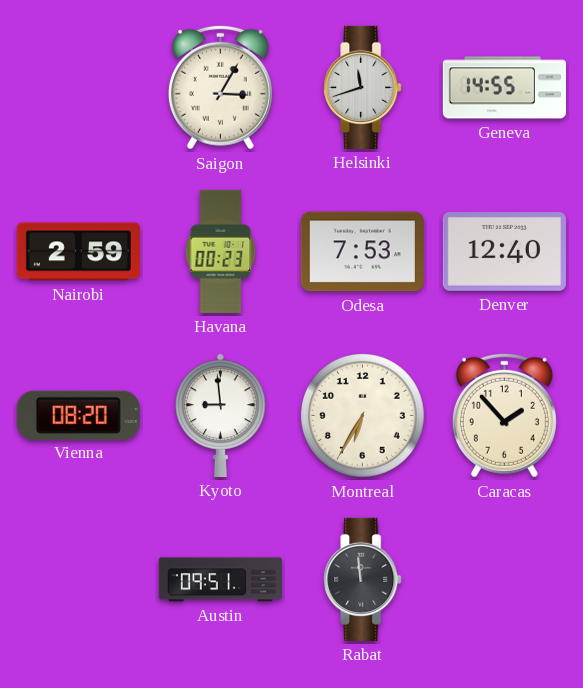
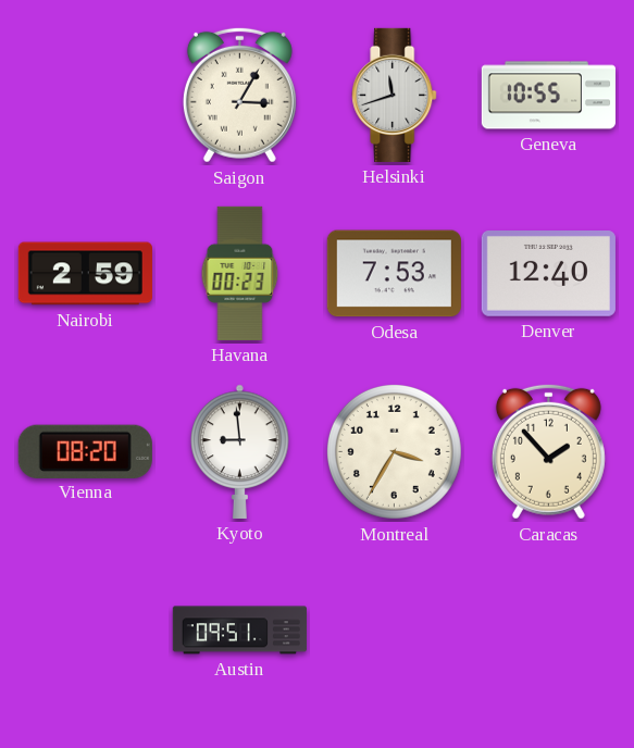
Geneva: 14:55 -> 10:55 (548, 96)
Montreal: 6:35 -> 3:35 (394, 451)
Rabat: 11:59 -> none (363, 579)
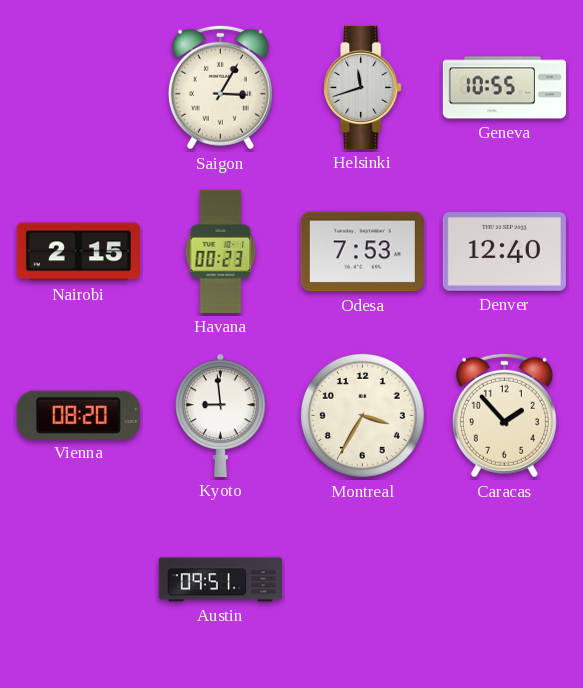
Nairobi: 2:59 -> 2:15 (78, 252)
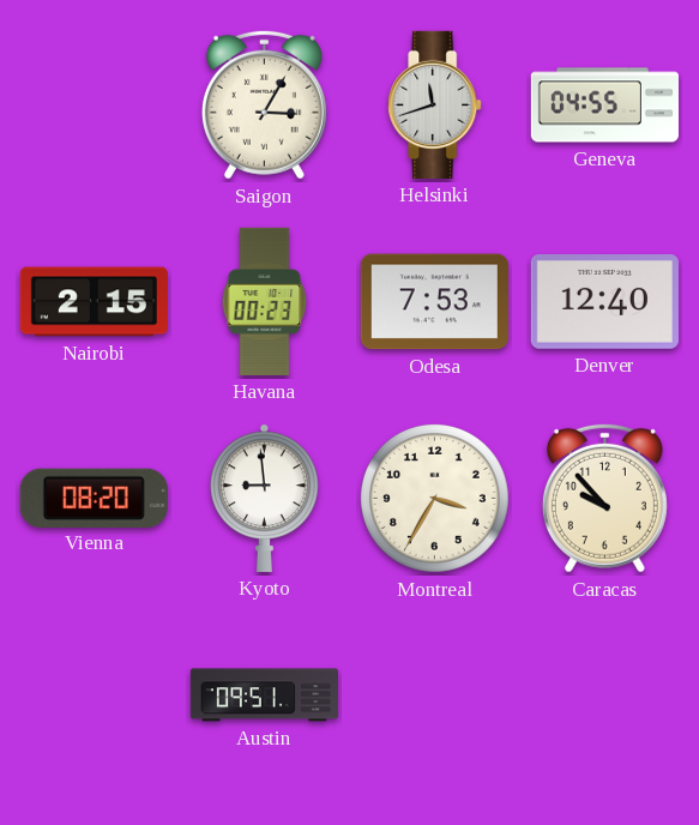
Geneva: 10:55 -> 04:55 (604, 106)
Caracas: 1:53 -> 9:53 (604, 498)
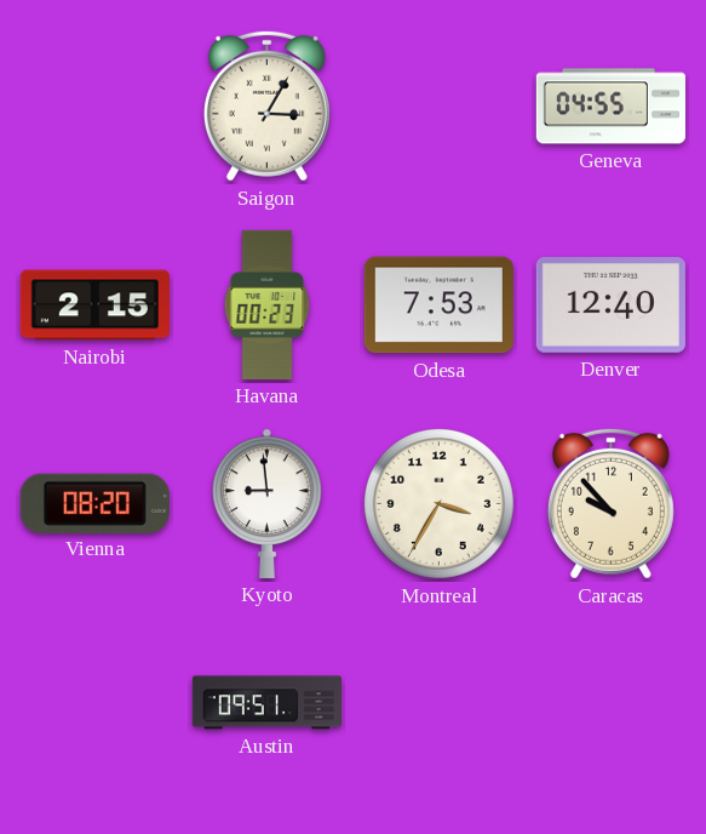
Helsinki: 11:42 -> none (435, 104)
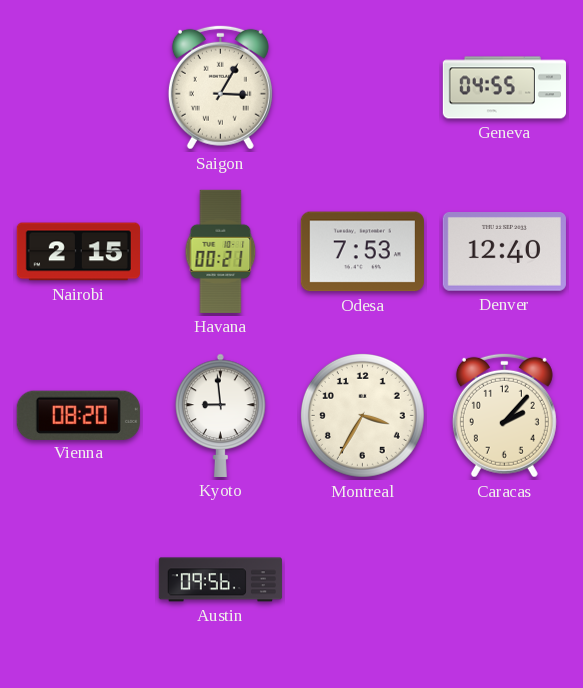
Havana: 00:23 -> 00:21 (221, 251)
Caracas: 9:53 -> 2:07 (504, 415)
Austin: 09:51 -> 09:56 (220, 580)
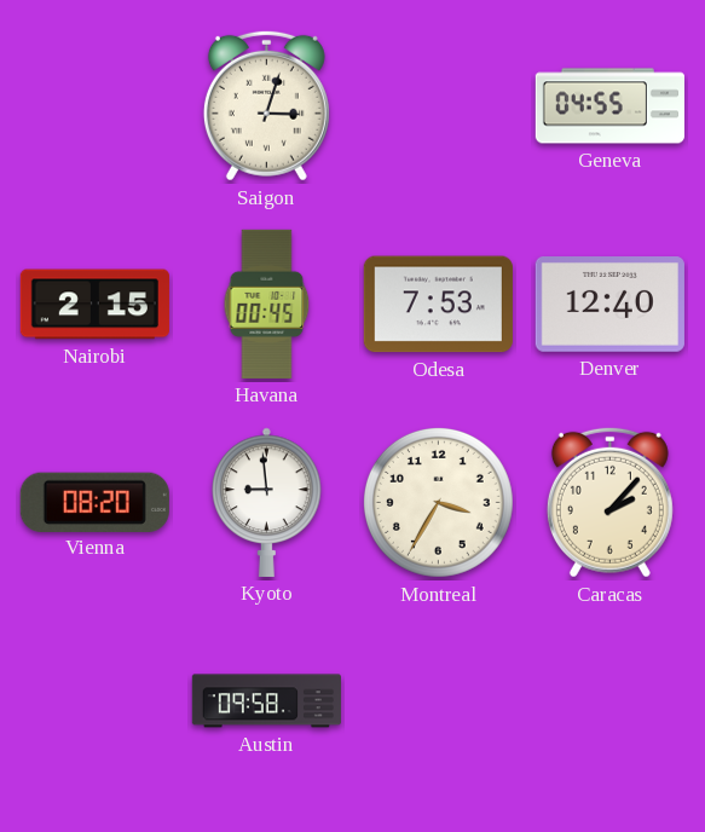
Saigon: 3:05 -> 3:03 (266, 105)
Havana: 00:21 -> 00:45 (267, 304)
Austin: 09:56 -> 09:58 (266, 701)
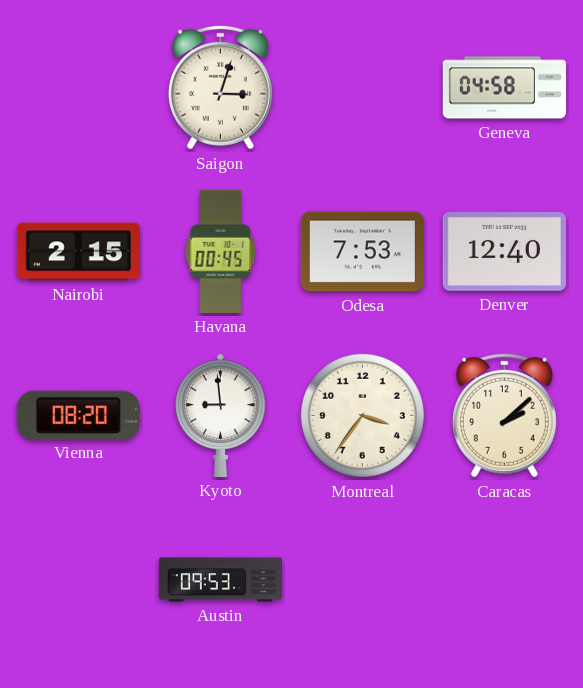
Geneva: 04:55 -> 04:58 (504, 88)
Montreal: 3:35 -> 3:36 (362, 415)
Caracas: 2:07 -> 2:08 (504, 415)
Austin: 09:58 -> 09:53 (220, 580)
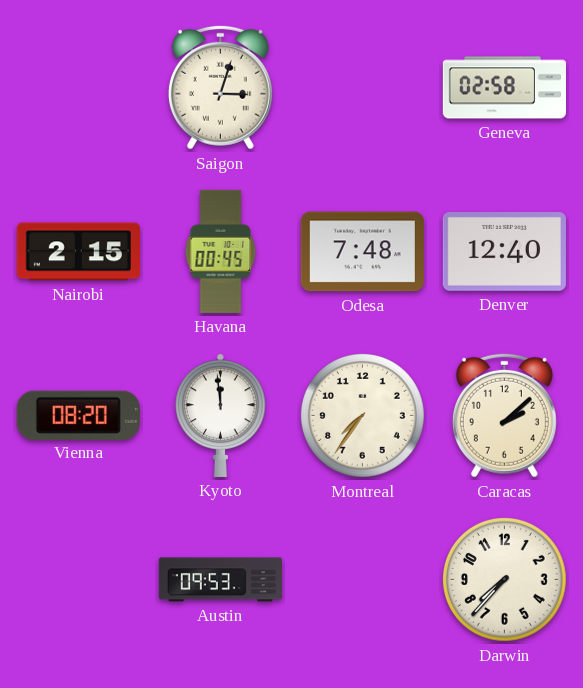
Geneva: 04:58 -> 02:58 (504, 88)
Odesa: 7:53 -> 7:48 (362, 252)
Kyoto: 8:59 -> 11:59 (221, 415)
Montreal: 3:36 -> 7:36 (362, 415)
Darwin: none -> 7:37 (504, 579)
